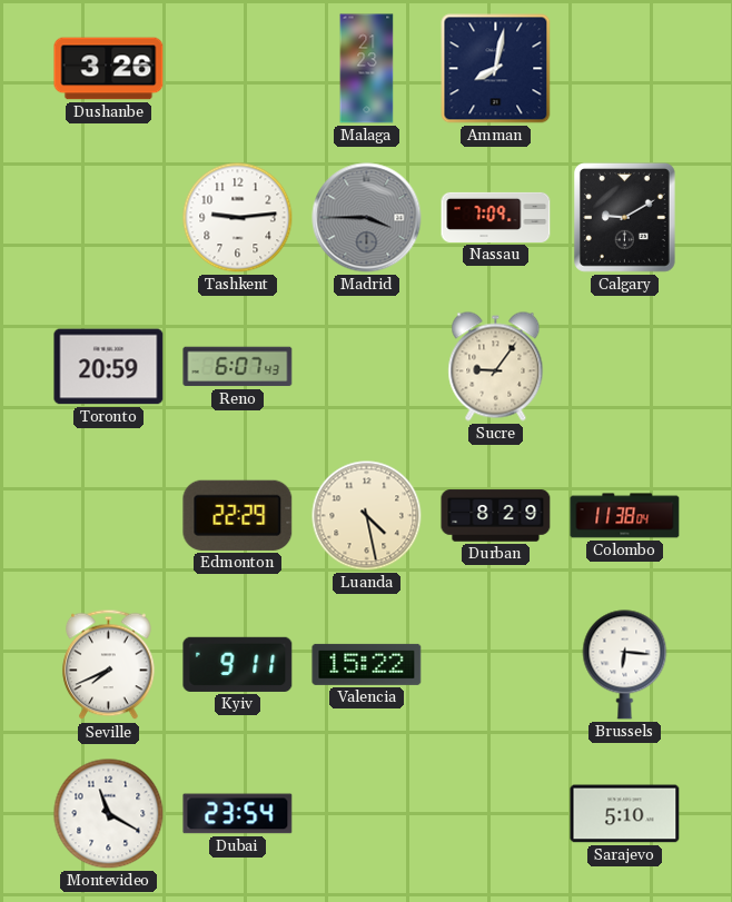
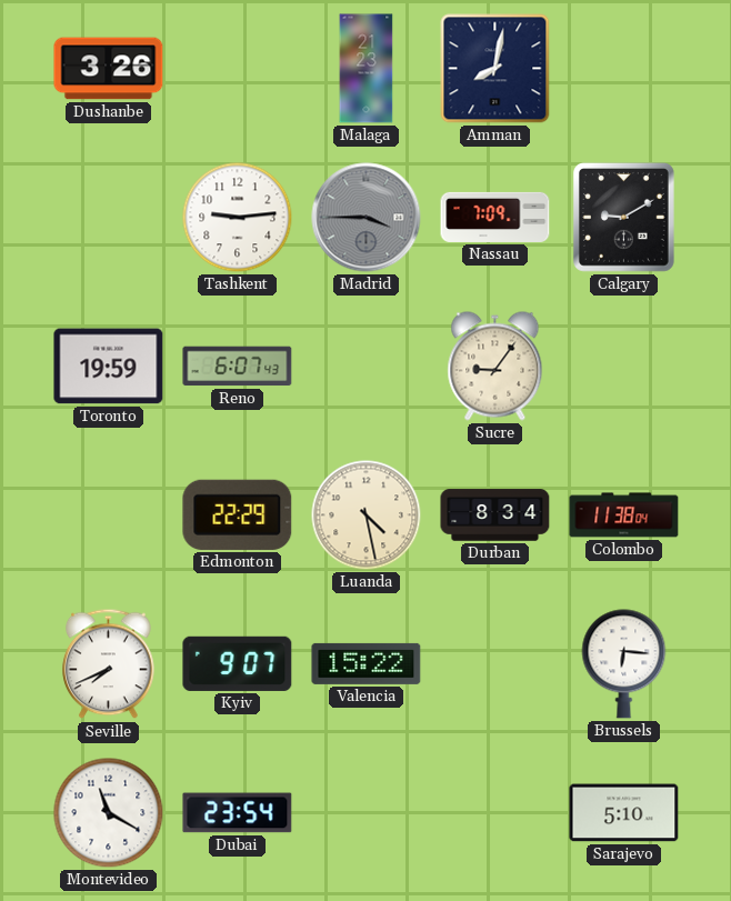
Toronto: 20:59 -> 19:59 (109, 367)
Durban: 8:29 -> 8:34 (495, 515)
Kyiv: 9:11 -> 9:07 (238, 663)
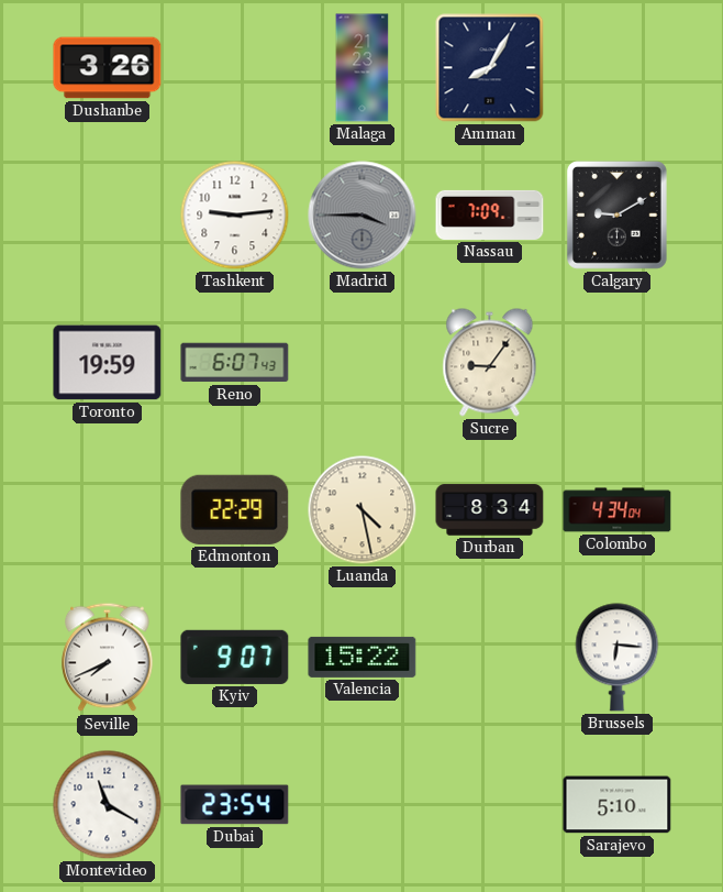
Amman: 8:02 -> 8:05 (490, 68)
Colombo: 11:38 -> 4:34 (618, 510)
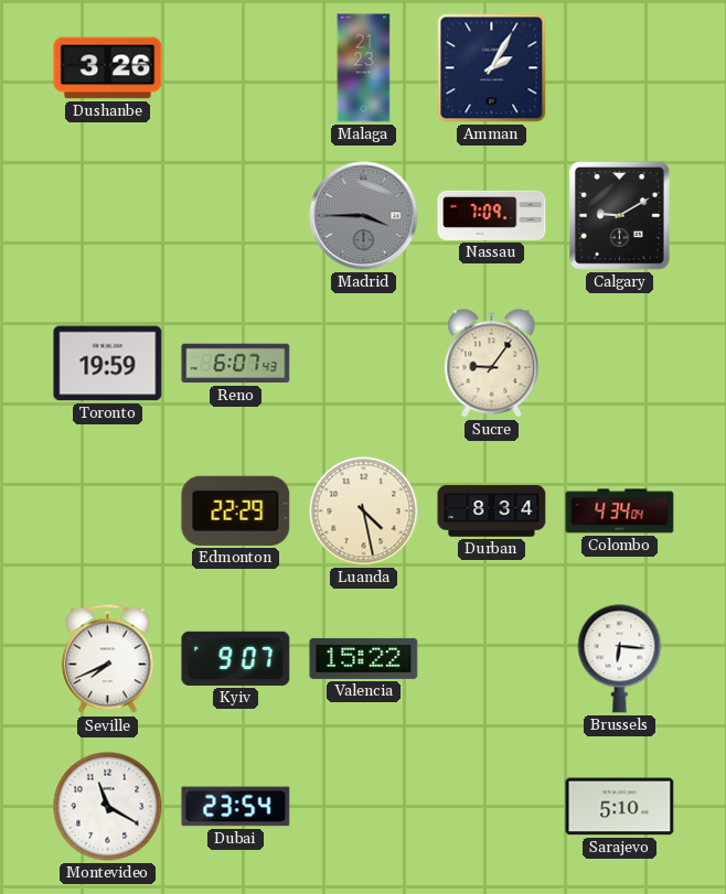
Amman: 8:05 -> 2:05 (492, 68)
Tashkent: 9:14 -> none (235, 216)
